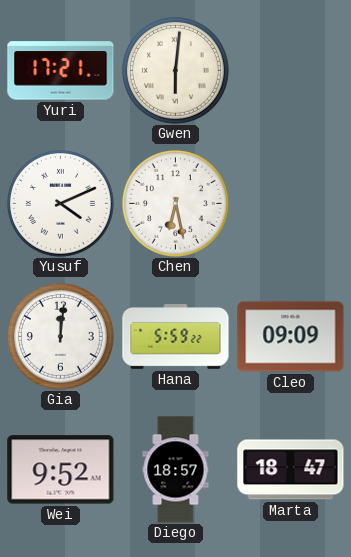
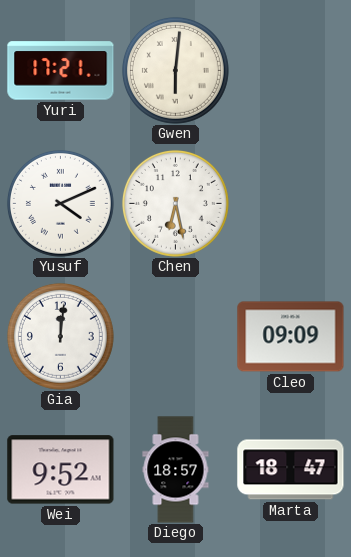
Hana: 5:59 -> none (176, 337)
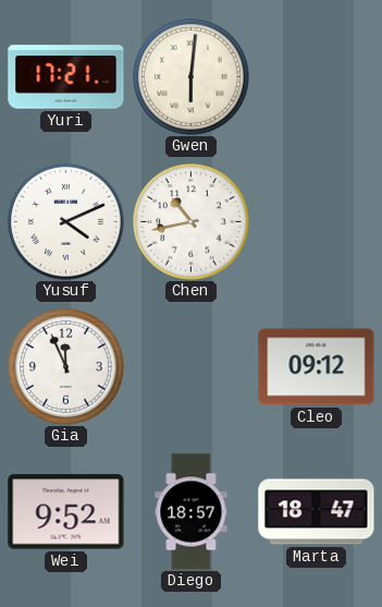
Chen: 6:28 -> 10:43 (190, 221)
Gia: 12:01 -> 11:56 (65, 366)
Cleo: 09:09 -> 09:12 (317, 367)
